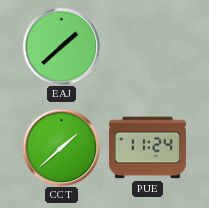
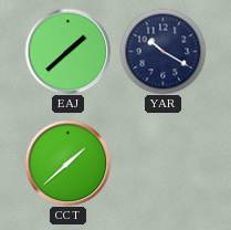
YAR: none -> 10:20 (162, 51)
PUE: 11:24 -> none (147, 148)
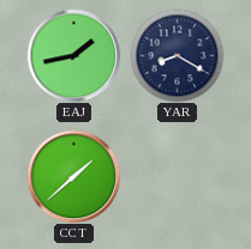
EAJ: 1:38 -> 1:43 (73, 55)
YAR: 10:20 -> 8:20 (177, 55)
